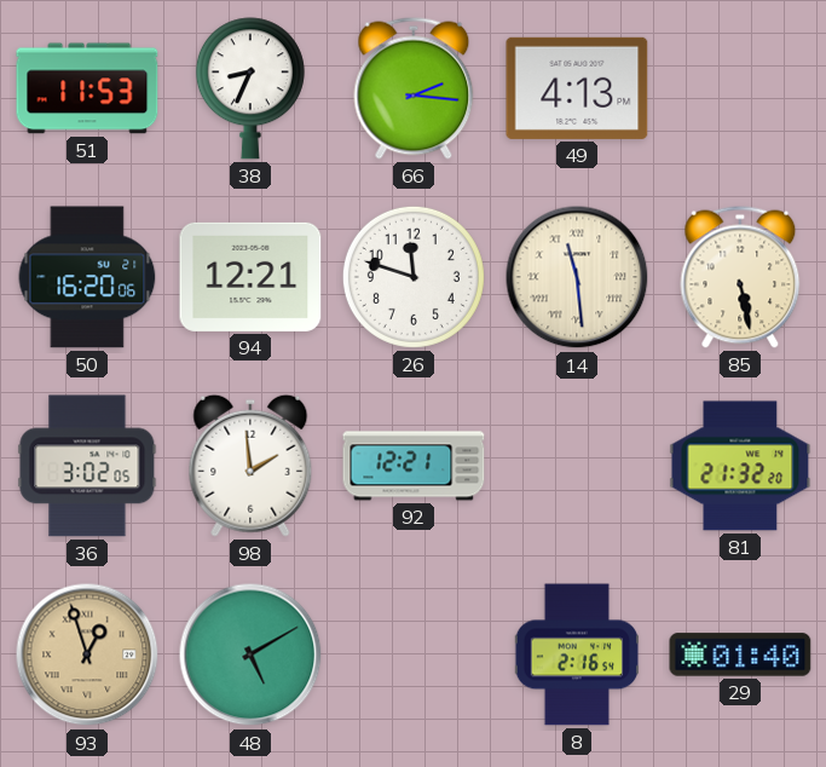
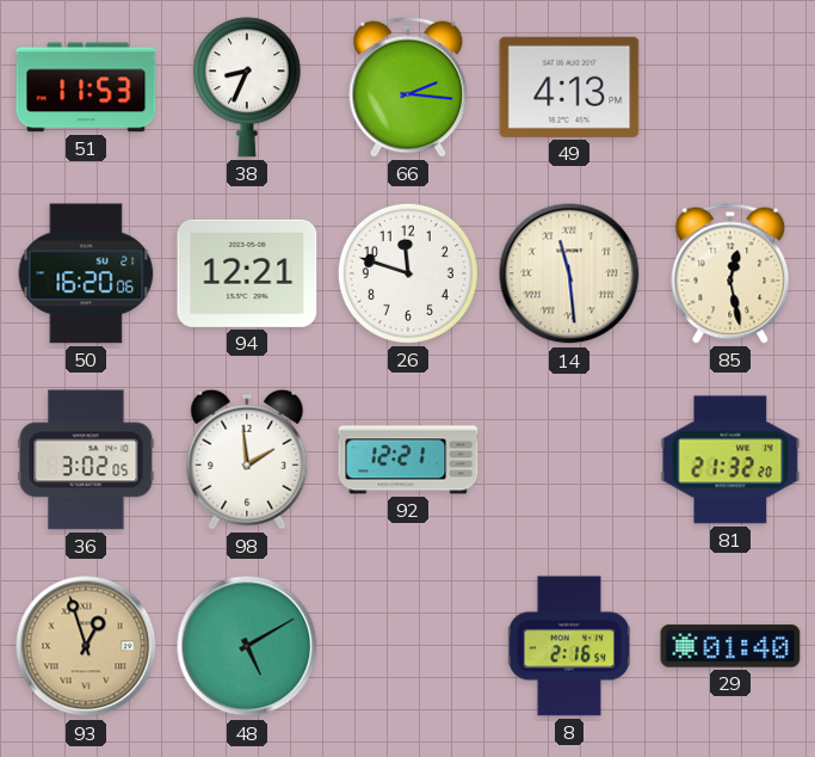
85: 5:28 -> 12:28 (730, 273)
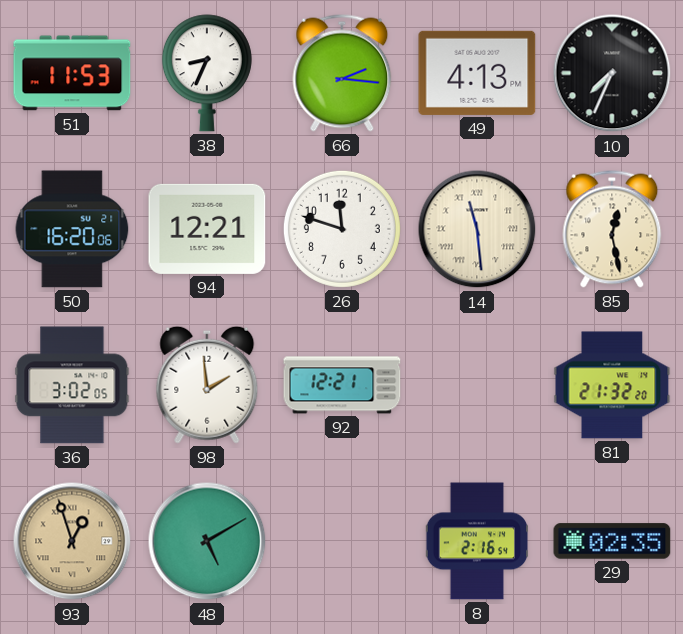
10: none -> 7:34 (612, 73)
29: 01:40 -> 02:35 (612, 541)
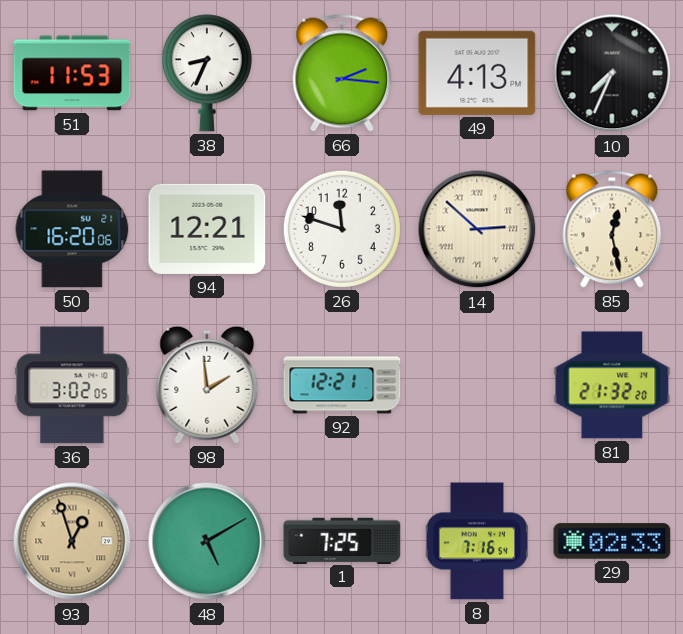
14: 11:29 -> 2:52 (477, 229)
1: none -> 7:25 (342, 540)
8: 2:16 -> 7:16 (477, 541)
29: 02:35 -> 02:33 (612, 541)
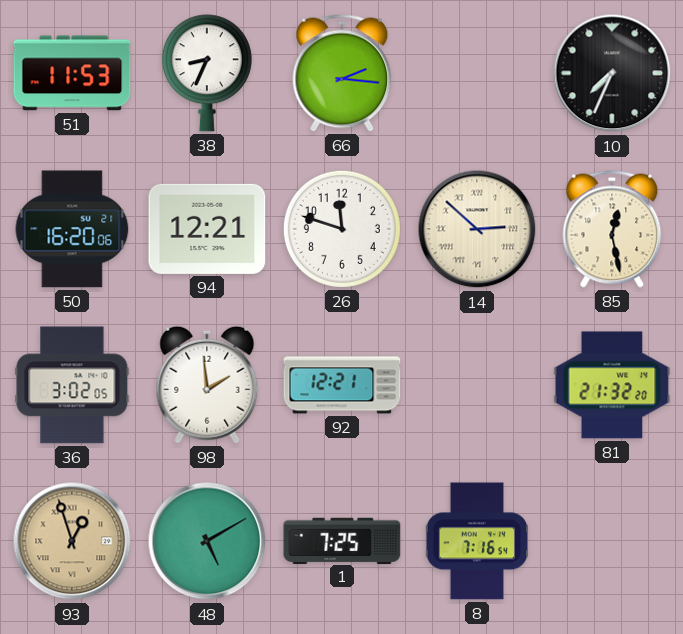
49: 4:13 -> none (477, 73)
29: 02:33 -> none (612, 541)
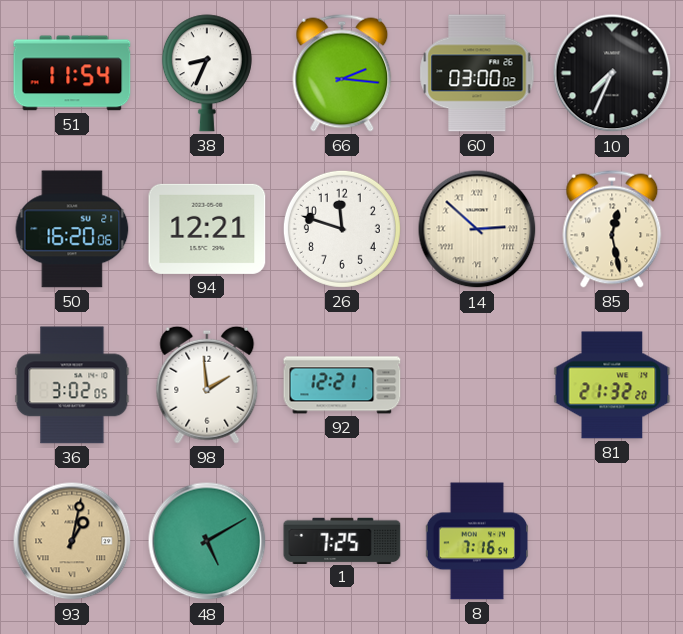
51: 11:53 -> 11:54 (72, 73)
60: none -> 03:00 (477, 73)
93: 12:57 -> 1:02 (72, 541)
